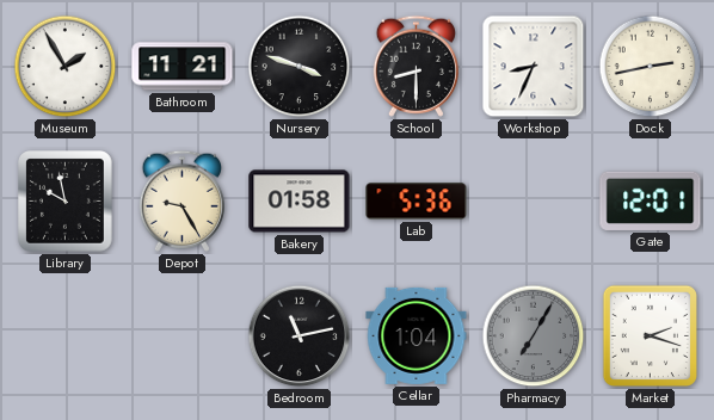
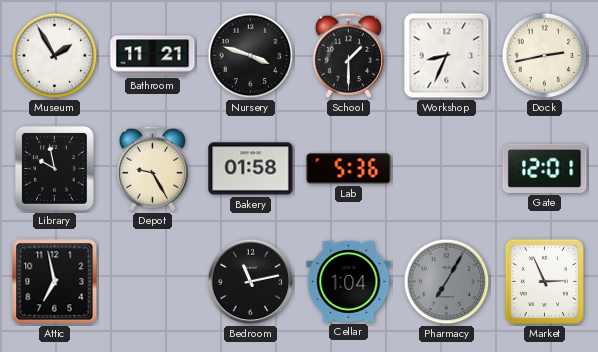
School: 8:30 -> 1:30 (348, 55)
Attic: none -> 6:58 (55, 282)
Market: 2:18 -> 2:56 (544, 281)
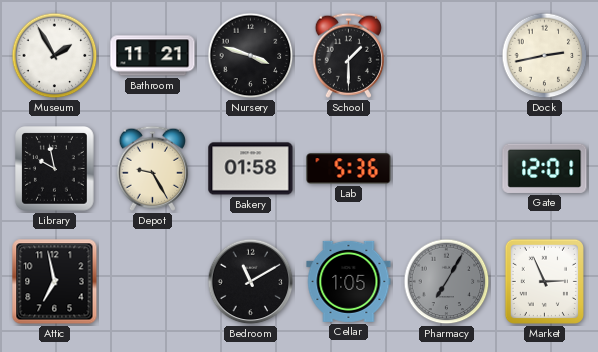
Workshop: 8:34 -> none (447, 56)
Bedroom: 11:13 -> 11:10 (251, 282)
Cellar: 1:04 -> 1:05 (349, 281)
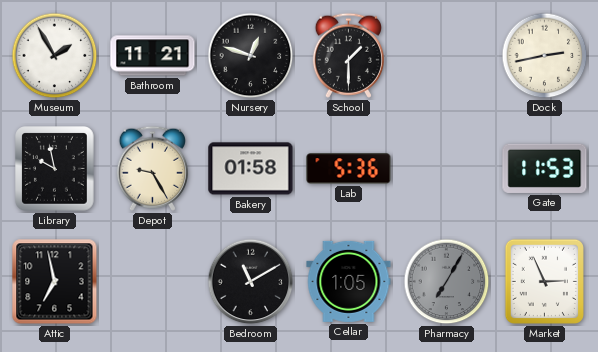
Nursery: 3:48 -> 12:48 (251, 56)
Gate: 12:01 -> 11:53 (545, 168)
